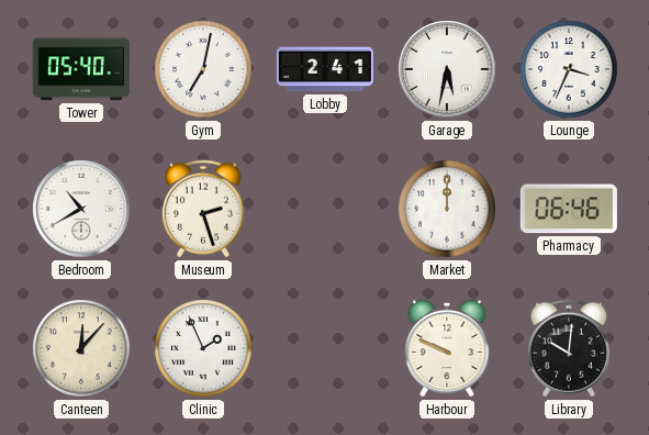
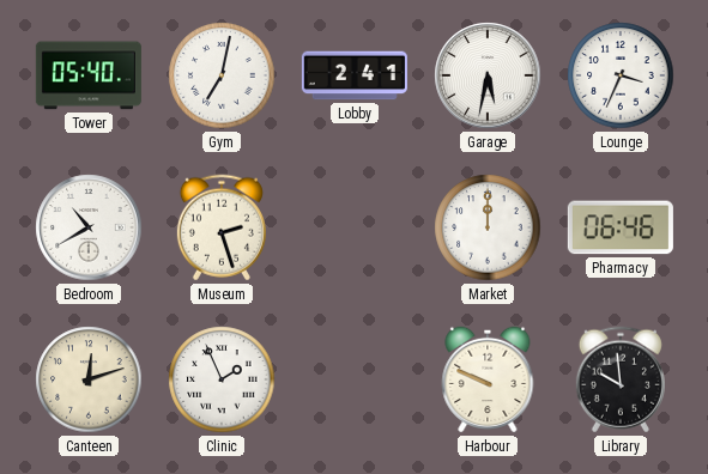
Canteen: 12:07 -> 12:12 (89, 379)
Library: 10:01 -> 9:59 (621, 379)
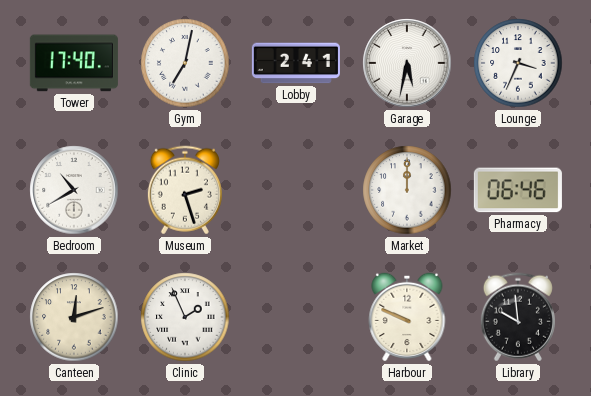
Tower: 05:40 -> 17:40 (74, 63)
